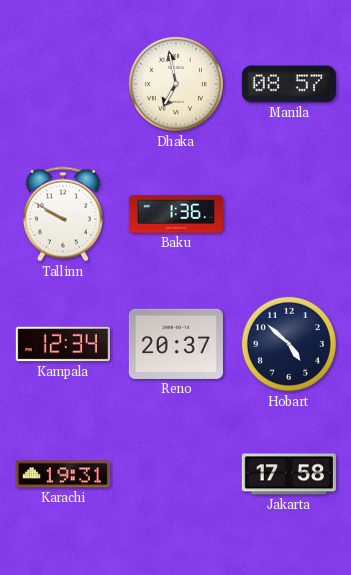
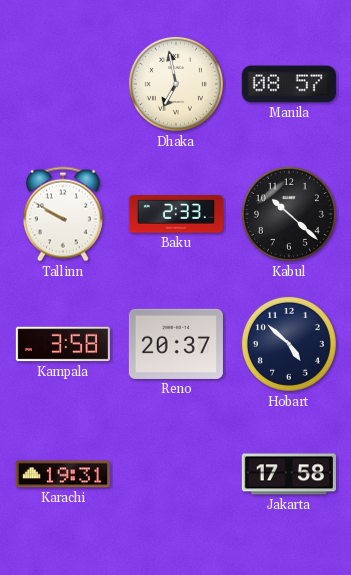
Baku: 1:36 -> 2:33 (176, 214)
Kabul: none -> 10:22 (289, 214)
Kampala: 12:34 -> 3:58 (63, 344)
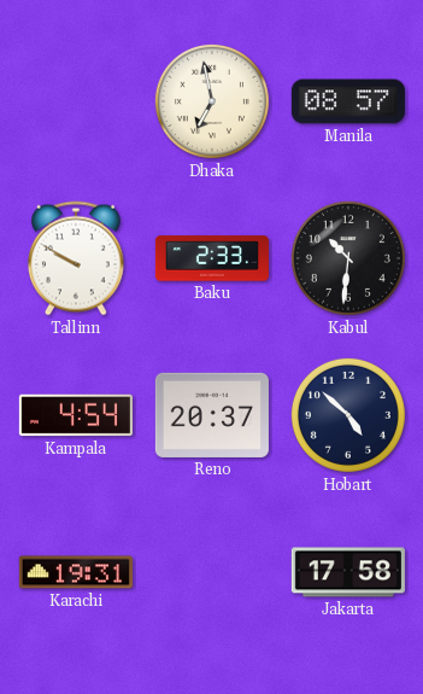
Kabul: 10:22 -> 10:31 (348, 258)
Kampala: 3:58 -> 4:54 (76, 415)
